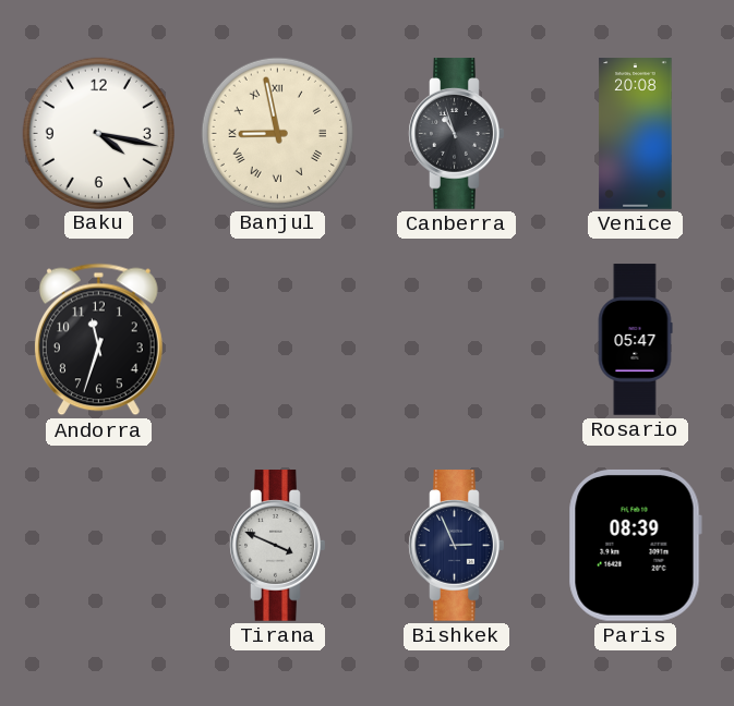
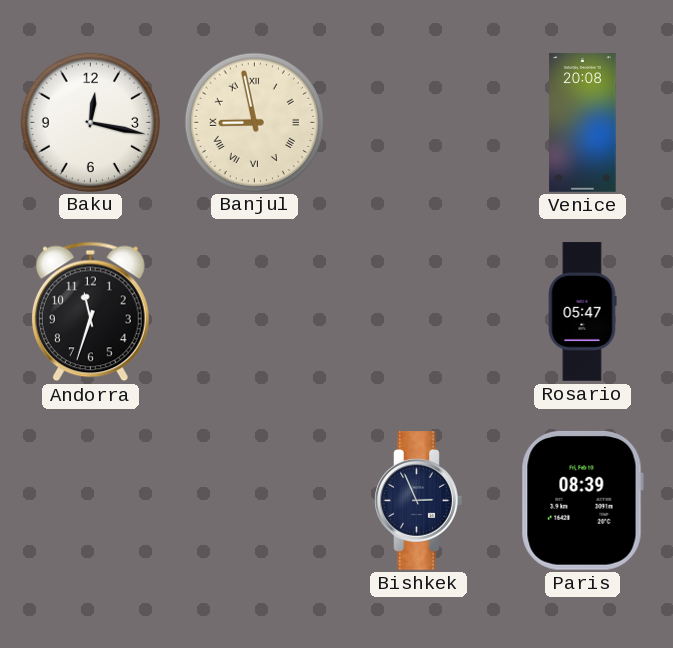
Baku: 4:17 -> 12:17 (90, 122)
Canberra: 10:57 -> none (457, 134)
Tirana: 3:49 -> none (278, 546)
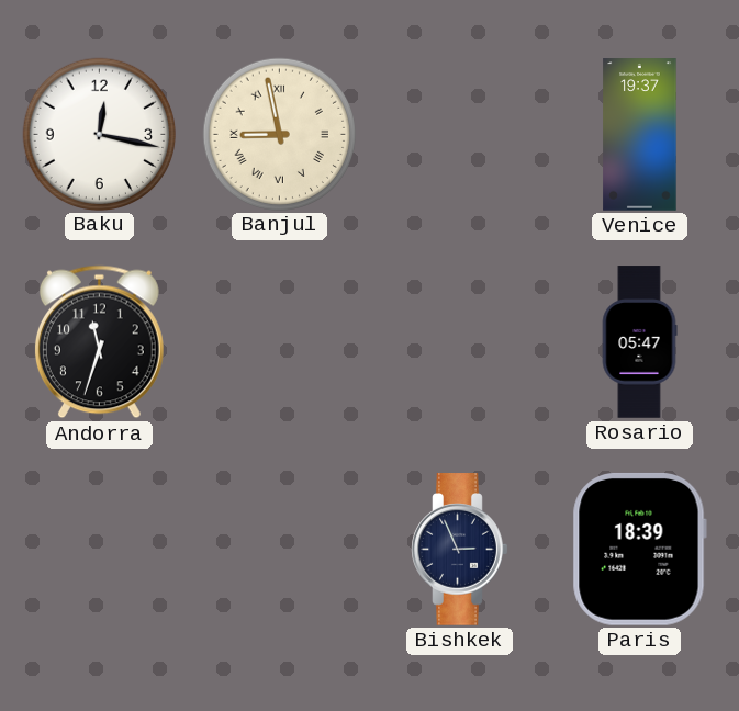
Venice: 20:08 -> 19:37 (640, 135)
Paris: 08:39 -> 18:39 (639, 549)
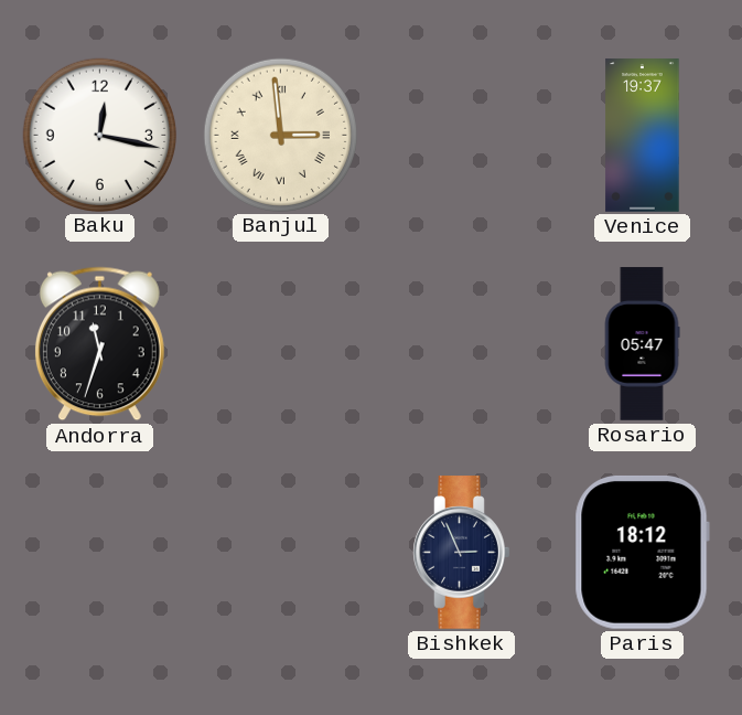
Banjul: 8:58 -> 2:59 (280, 135)
Paris: 18:39 -> 18:12 (642, 552)
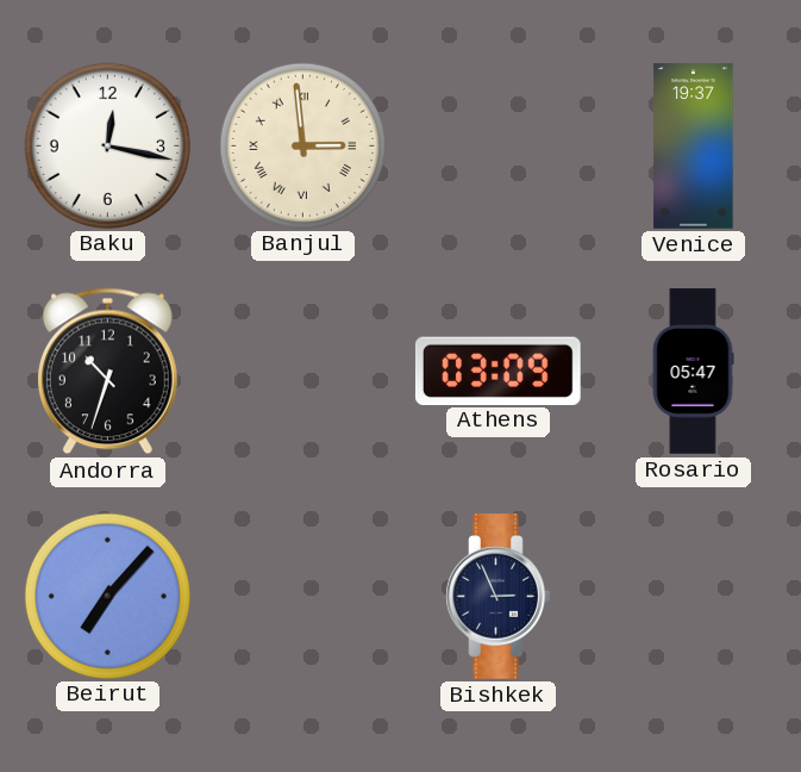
Andorra: 11:33 -> 10:33 (107, 372)
Athens: none -> 03:09 (498, 371)
Beirut: none -> 7:07 (107, 596)
Paris: 18:12 -> none (642, 552)
